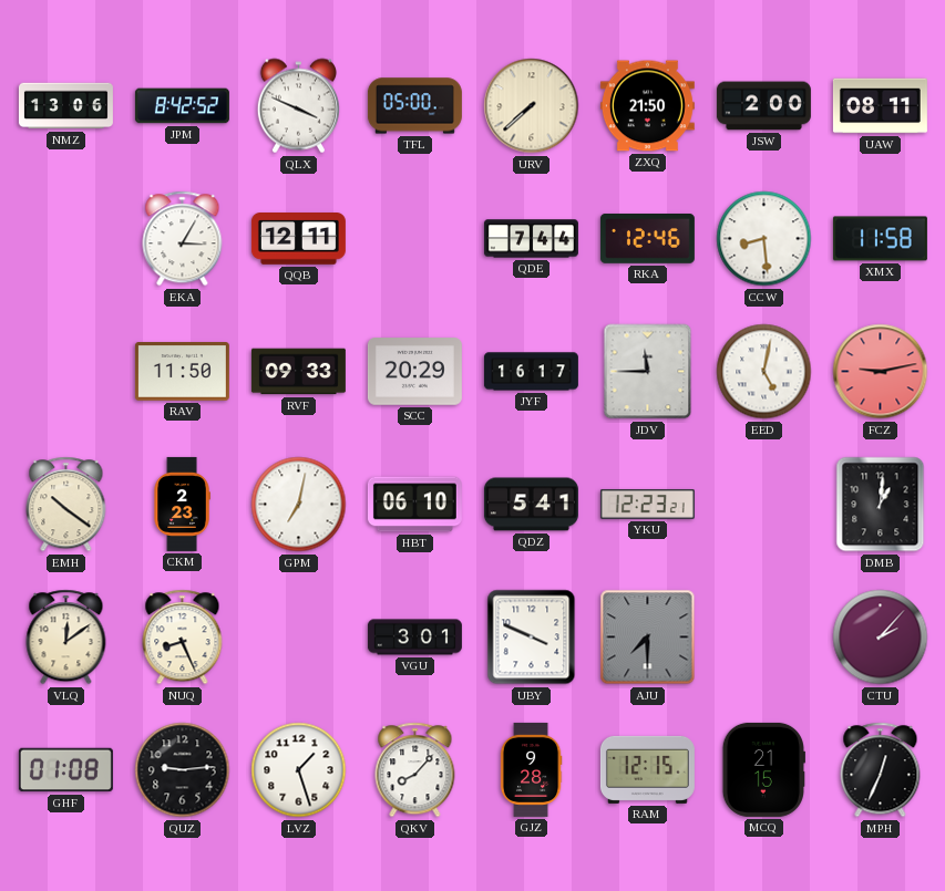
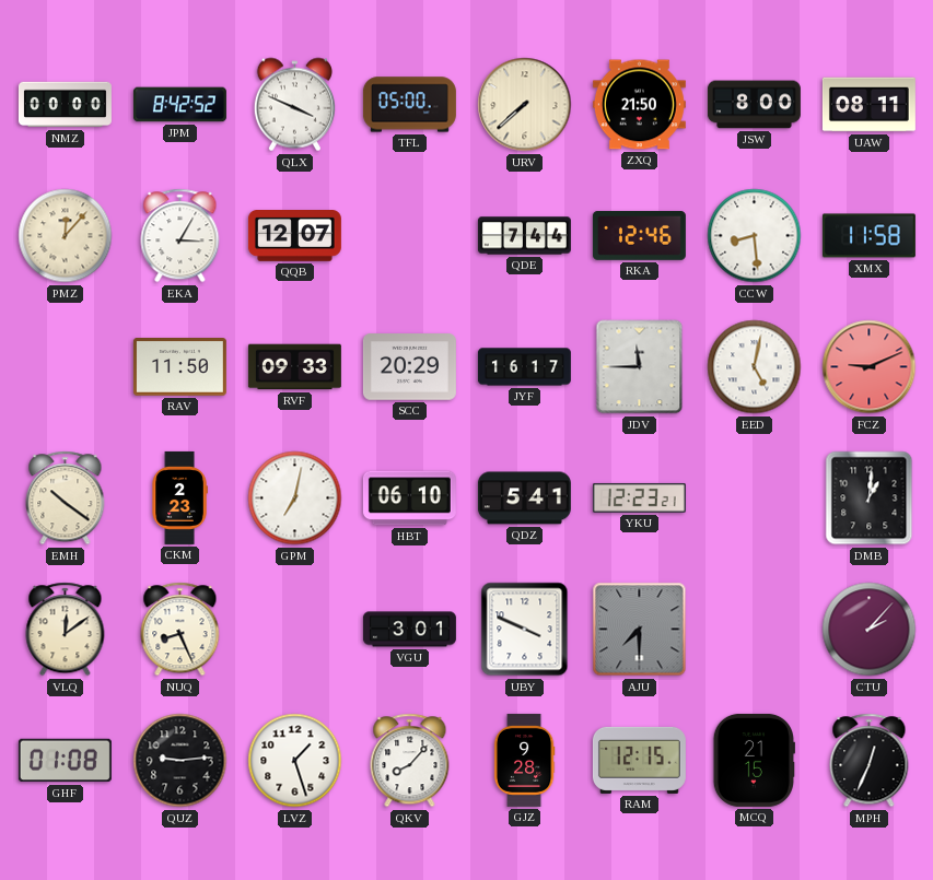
NMZ: 13:06 -> 00:00 (65, 105)
JSW: 2:00 -> 8:00 (754, 105)
PMZ: none -> 12:07 (66, 236)
QQB: 12:11 -> 12:07 (294, 236)
FCZ: 9:13 -> 9:11 (870, 367)
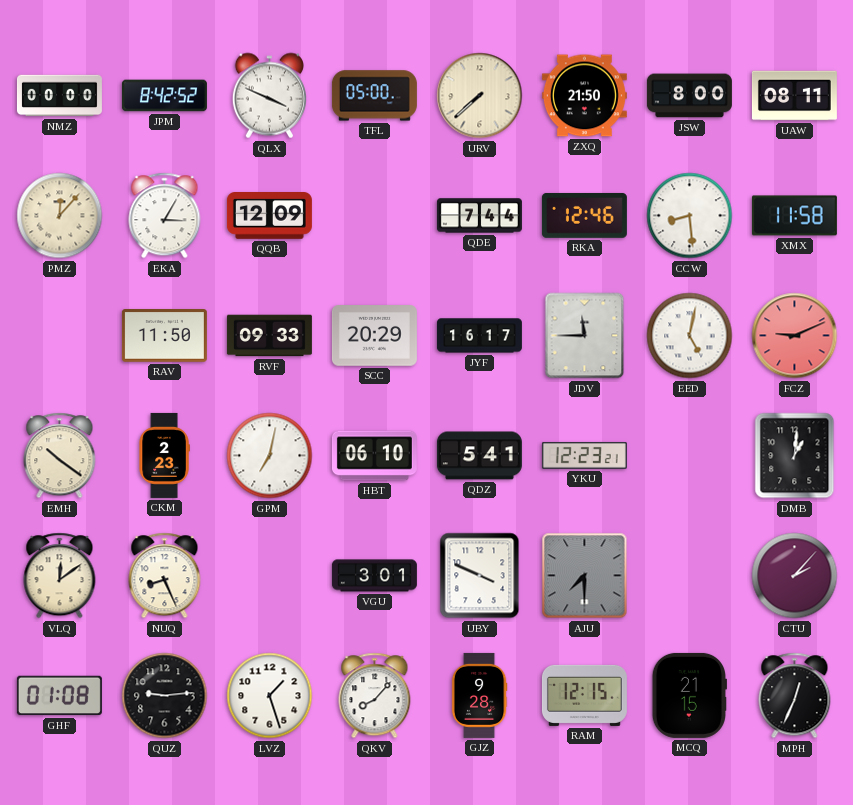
QQB: 12:07 -> 12:09 (269, 216)
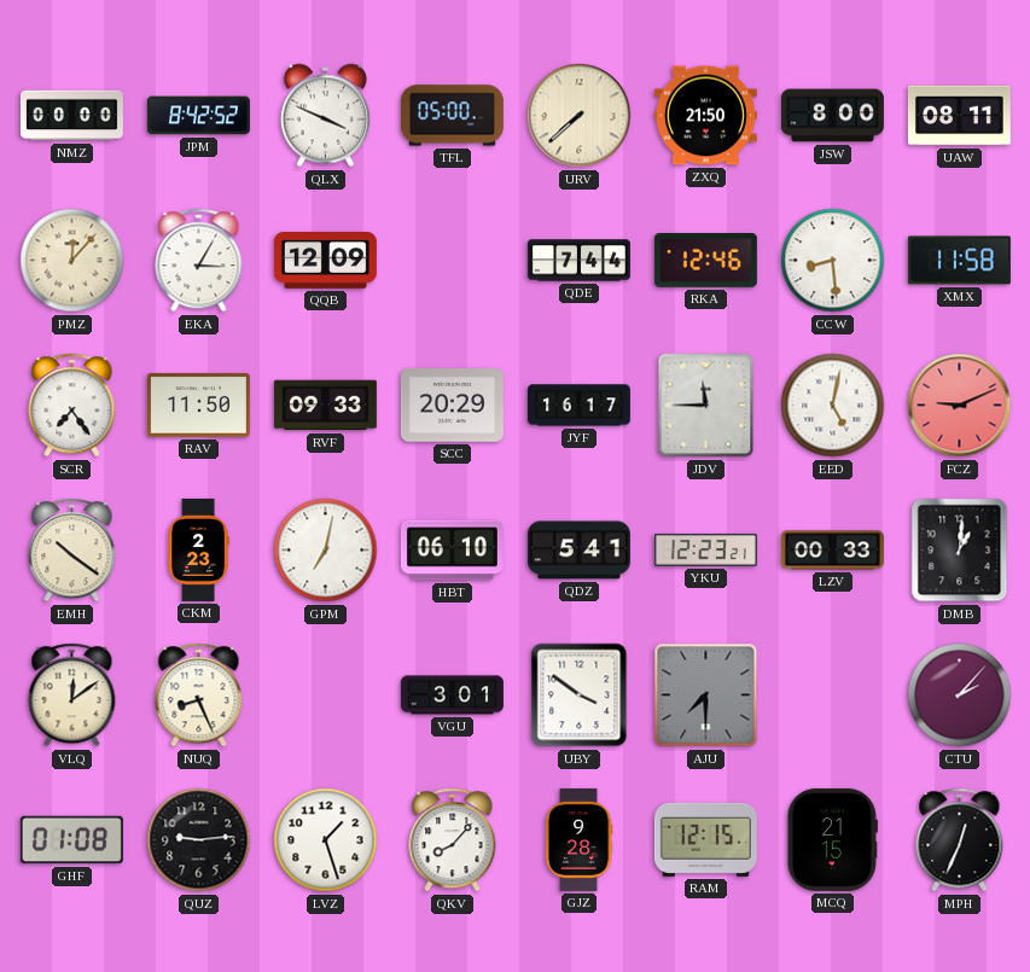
SCR: none -> 7:24 (72, 406)
LZV: none -> 00:33 (832, 551)
UBY: 3:49 -> 3:51 (580, 695)
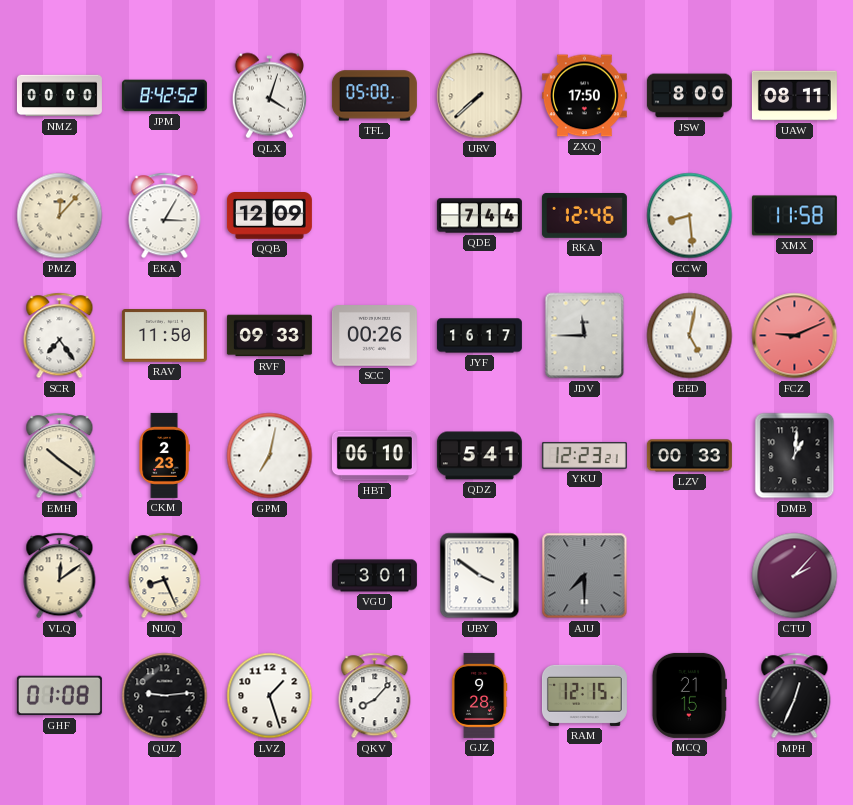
QLX: 3:49 -> 4:03 (269, 96)
ZXQ: 21:50 -> 17:50 (584, 96)
SCC: 20:29 -> 00:26 (374, 336)
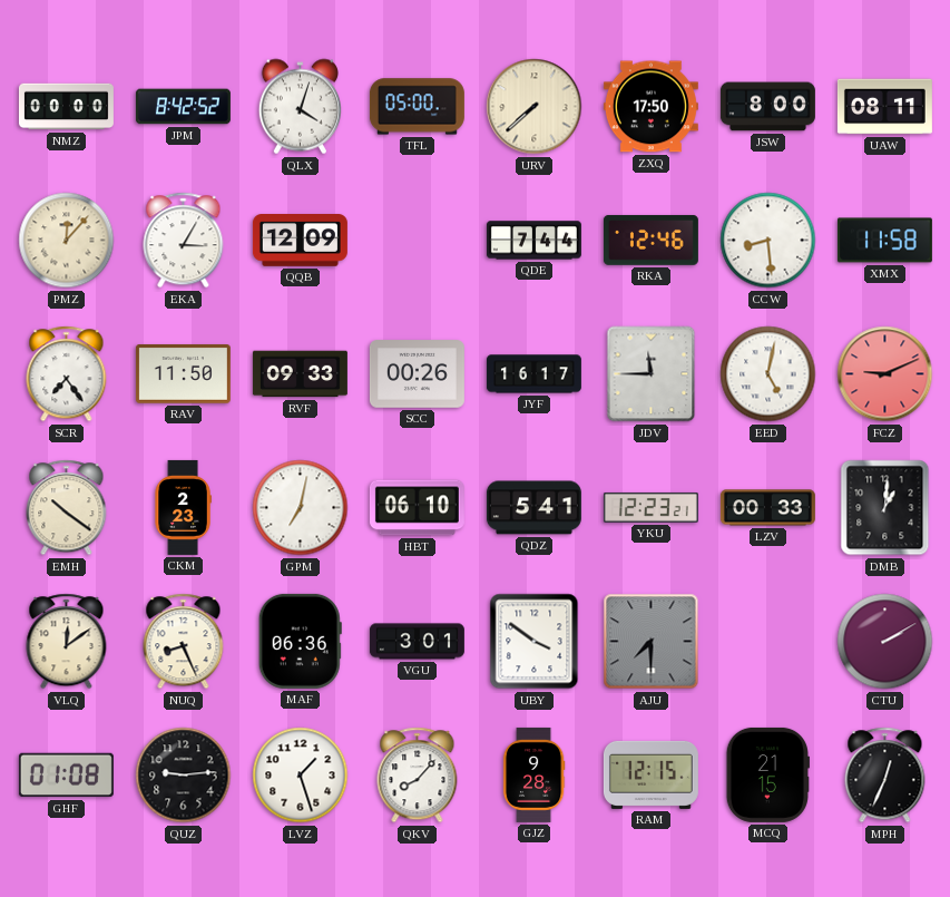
MAF: none -> 06:36 (300, 641)
CTU: 2:07 -> 2:10 (885, 642)
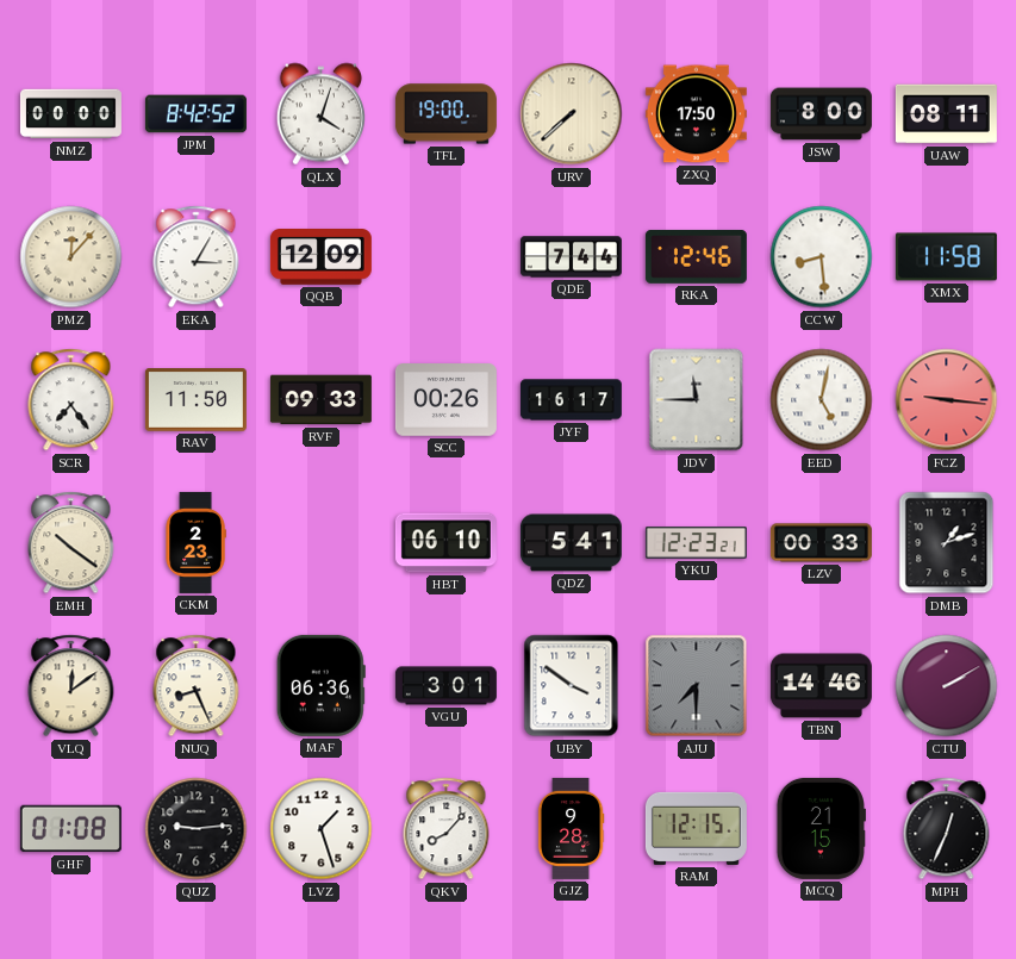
TFL: 05:00 -> 19:00 (445, 114)
FCZ: 9:11 -> 9:16 (947, 400)
GPM: 7:02 -> none (301, 508)
DMB: 1:01 -> 1:12 (947, 543)
TBN: none -> 14:46 (821, 686)
